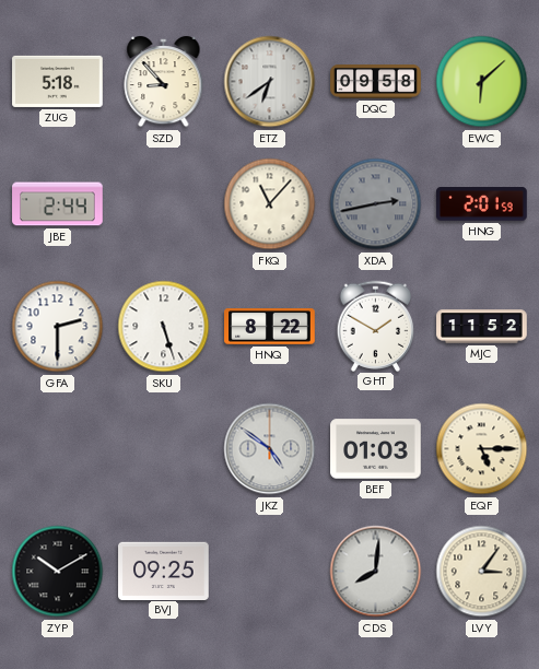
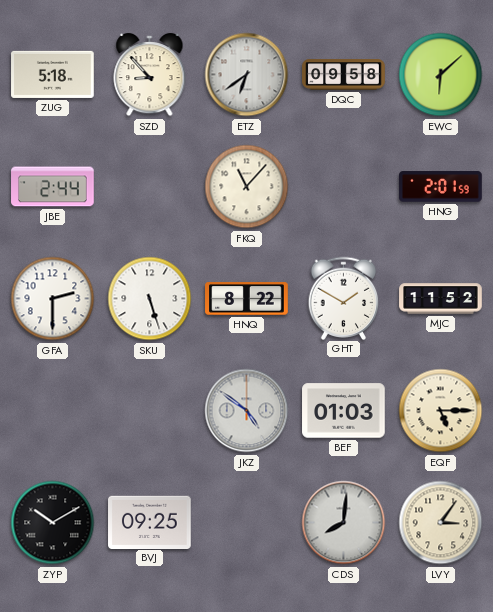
XDA: 2:43 -> none (376, 204)
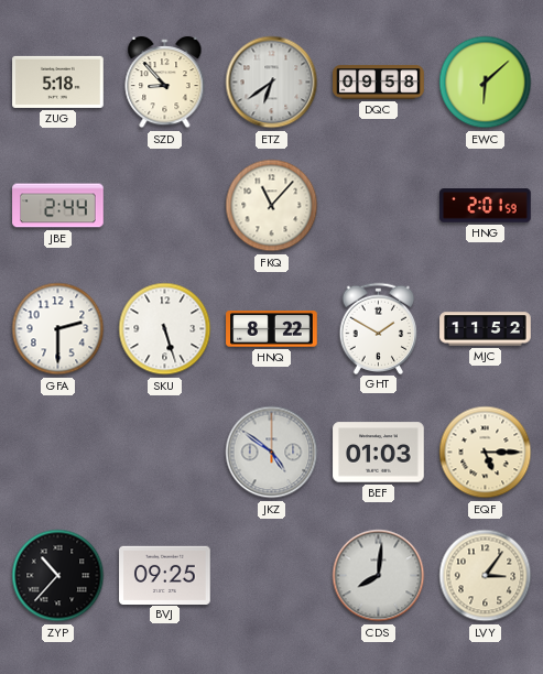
ZYP: 10:10 -> 10:37 (58, 576)
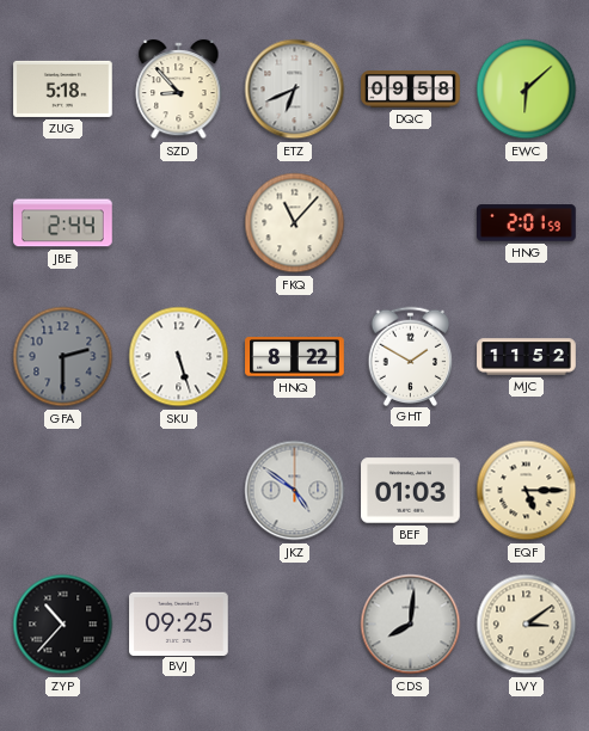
ETZ: 6:39 -> 6:41 (295, 90)
GFA dial: white -> grey (63, 357)
LVY: 3:06 -> 3:09 (527, 625)
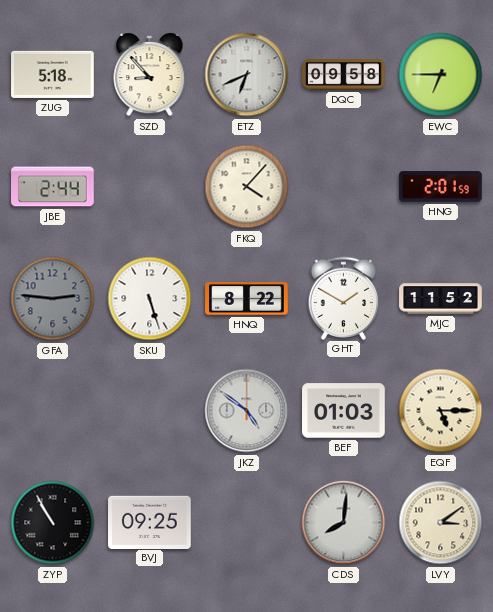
EWC: 6:08 -> 6:45 (441, 75)
FKQ: 11:07 -> 4:07 (247, 187)
GFA: 2:30 -> 2:46 (53, 299)
ZYP: 10:37 -> 10:55 (53, 523)
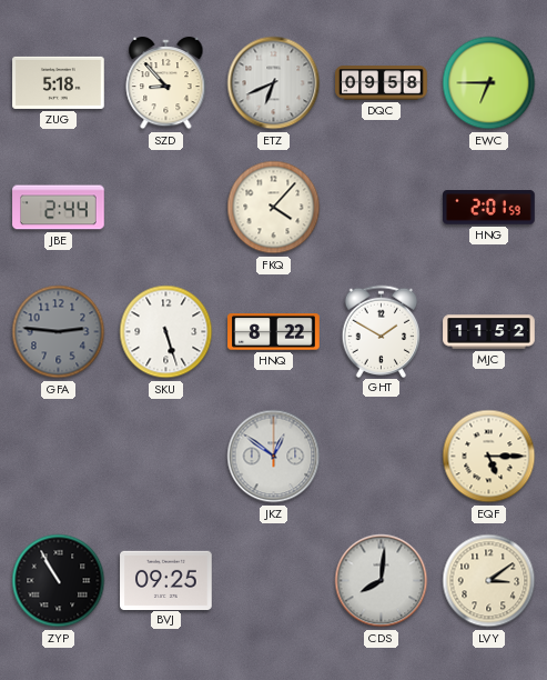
JKZ: 4:51 -> 12:51 (274, 457)
BEF: 01:03 -> none (344, 411)
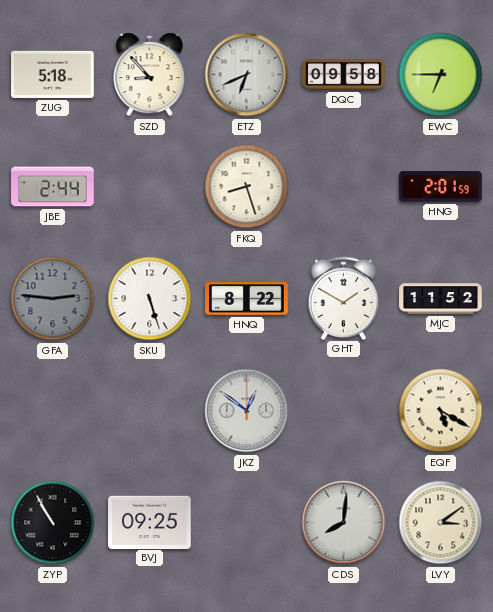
FKQ: 4:07 -> 8:27 (247, 187)
EQF: 5:15 -> 5:20 (441, 411)
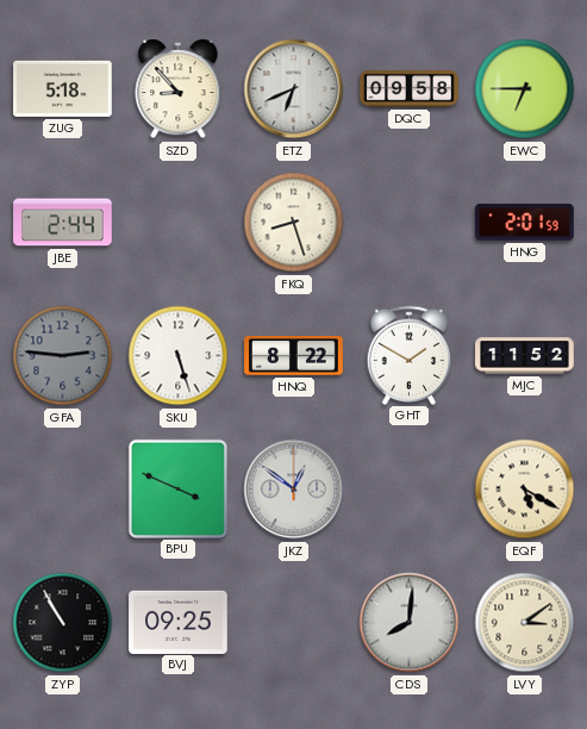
BPU: none -> 3:49 (177, 488)
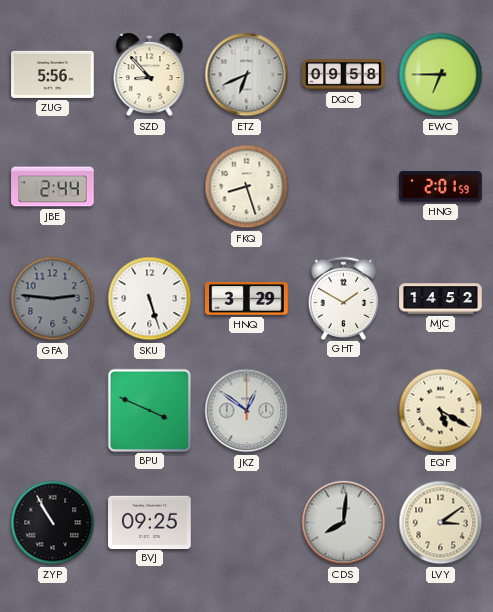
ZUG: 5:18 -> 5:56 (53, 74)
HNQ: 8:22 -> 3:29 (247, 299)
MJC: 11:52 -> 14:52 (441, 299)
